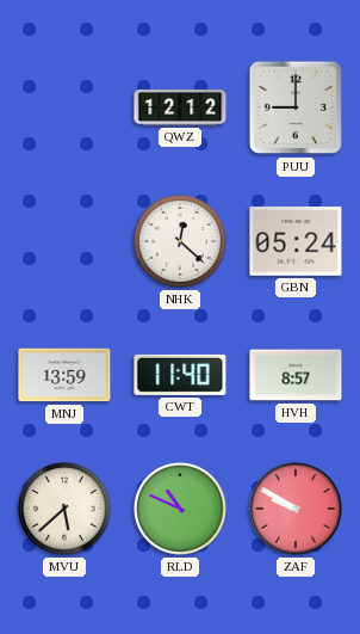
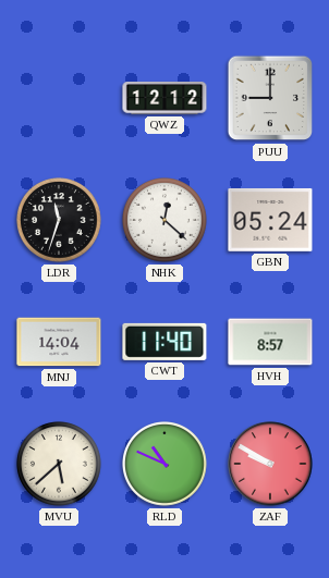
LDR: none -> 11:33 (60, 221)
MNJ: 13:59 -> 14:04 (59, 342)
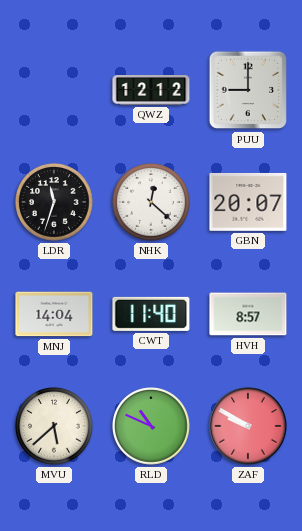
GBN: 05:24 -> 20:07 (248, 202)
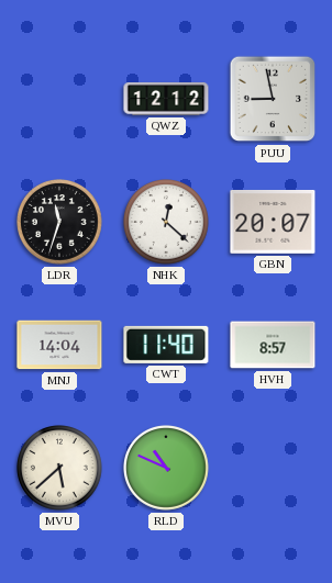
PUU: 9:00 -> 8:58 (273, 99)
ZAF: 9:50 -> none (248, 426)
